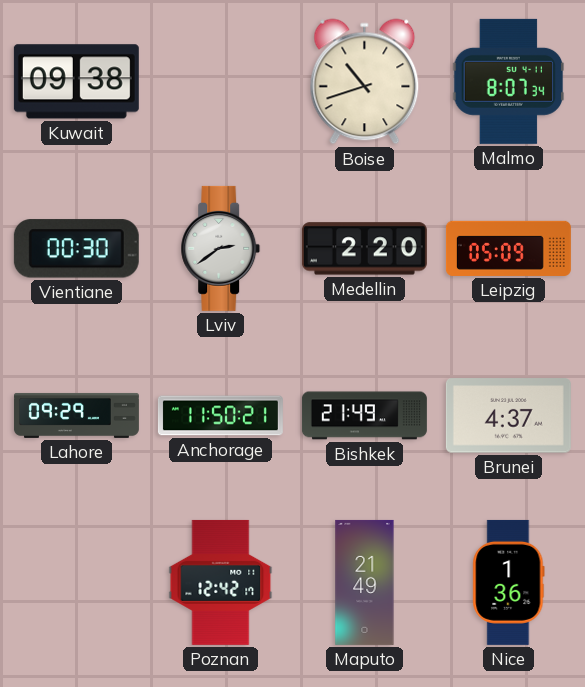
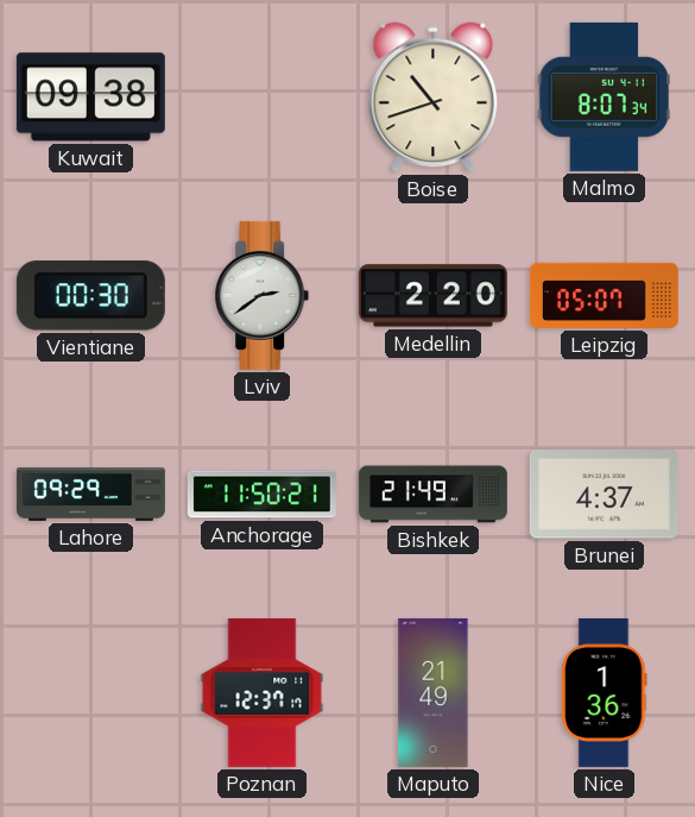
Leipzig: 05:09 -> 05:07 (604, 295)
Poznan: 12:42 -> 12:37 (263, 692)
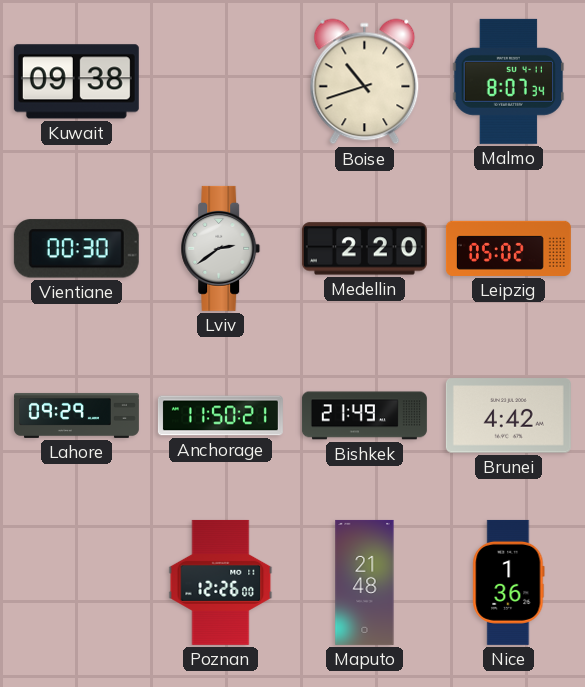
Leipzig: 05:07 -> 05:02 (508, 248)
Brunei: 4:37 -> 4:42 (508, 416)
Poznan: 12:37 -> 12:26 (221, 582)
Maputo: 21:49 -> 21:48 (365, 582)
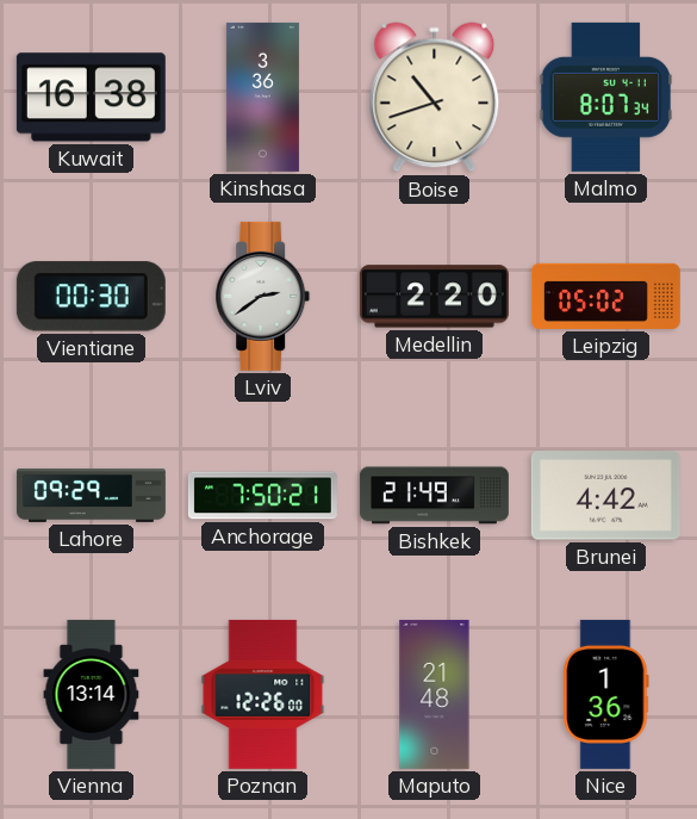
Kuwait: 09:38 -> 16:38 (91, 98)
Kinshasa: none -> 3:36 (262, 97)
Anchorage: 11:50 -> 7:50 (262, 496)
Vienna: none -> 13:14 (92, 694)
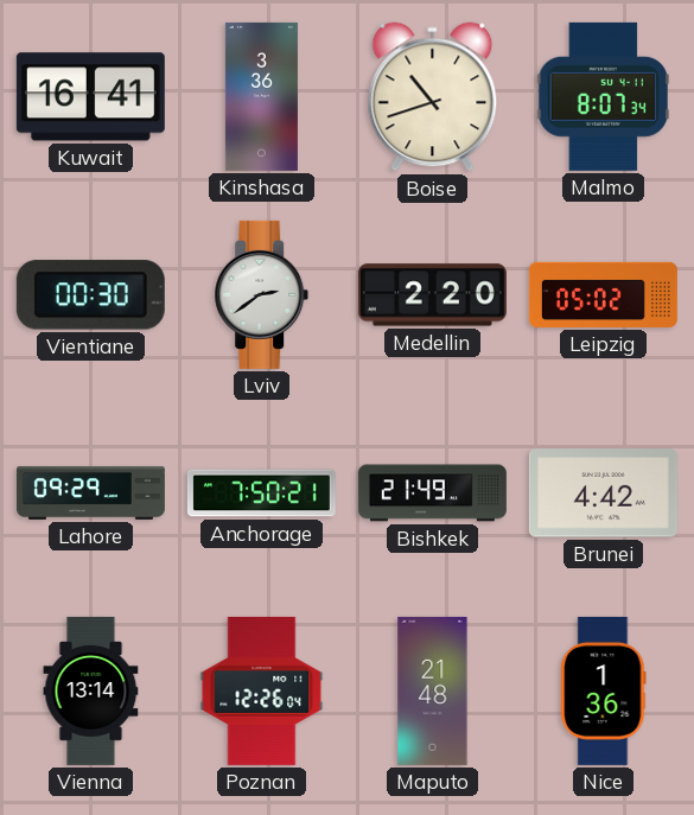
Kuwait: 16:38 -> 16:41 (90, 97)
Poznan: 12:26:00 -> 12:26:04 (262, 690)
